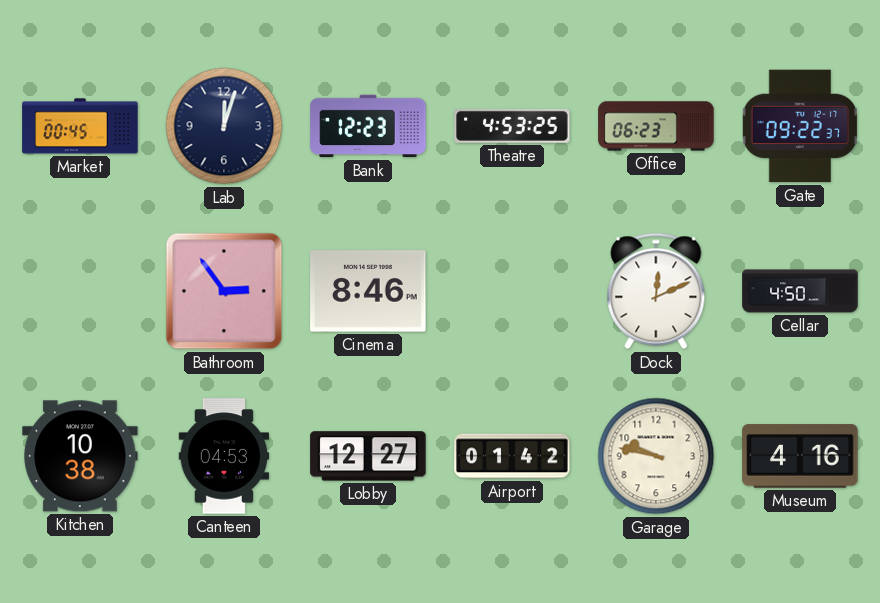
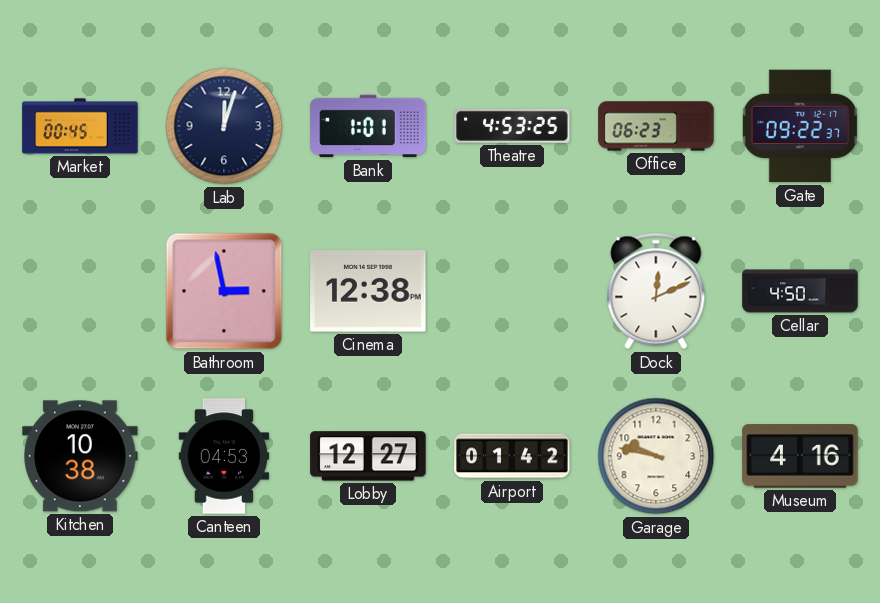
Bank: 12:23 -> 1:01 (368, 126)
Bathroom: 2:54 -> 2:58 (224, 291)
Cinema: 8:46 -> 12:38 (368, 291)
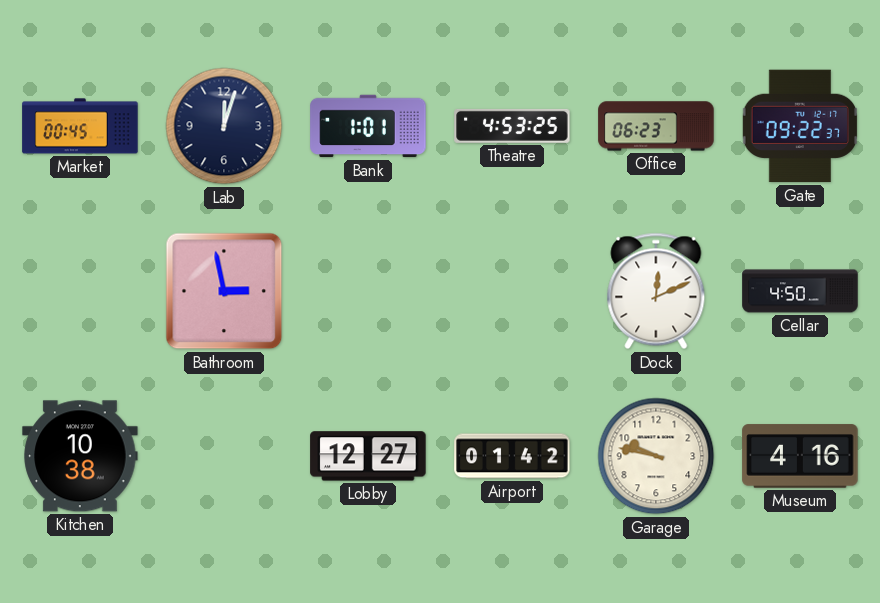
Cinema: 12:38 -> none (368, 291)
Canteen: 04:53 -> none (224, 456)
